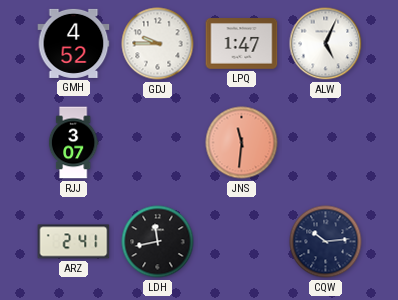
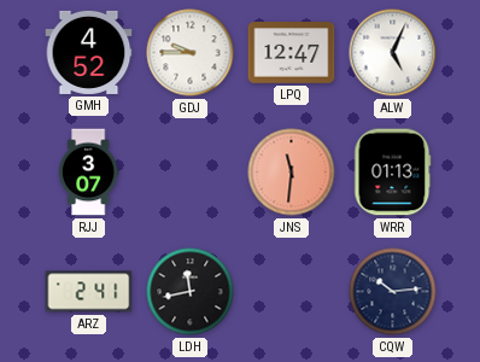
LPQ: 1:47 -> 12:47 (292, 53)
WRR: none -> 01:13 (393, 173)
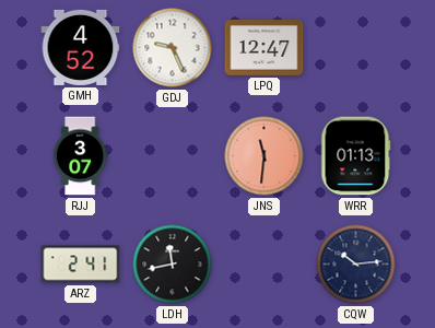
GDJ: 9:45 -> 9:26 (173, 48)
ALW: 5:04 -> none (393, 53)
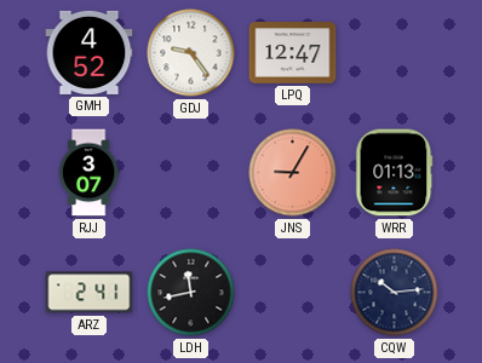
GDJ: 9:26 -> 9:24 (191, 53)
JNS: 11:31 -> 9:05 (293, 173)
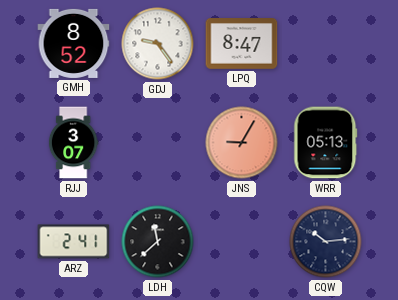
GMH: 4:52 -> 8:52 (74, 43)
LPQ: 12:47 -> 8:47 (242, 44)
WRR: 01:13 -> 05:13 (326, 143)
LDH: 11:43 -> 11:38 (158, 242)
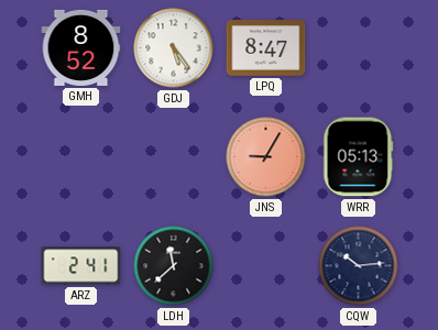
GDJ: 9:24 -> 5:24 (174, 48)
RJJ: 3:07 -> none (73, 143)
